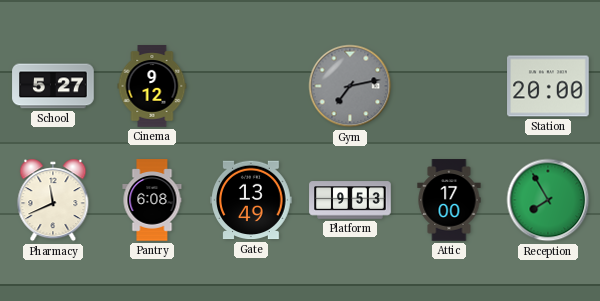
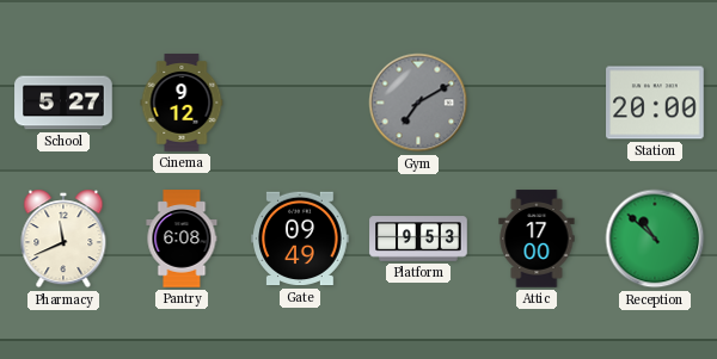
Gym: 7:13 -> 7:10 (418, 103)
Gate: 13:49 -> 09:49 (300, 239)
Reception: 7:55 -> 10:52 (655, 239)
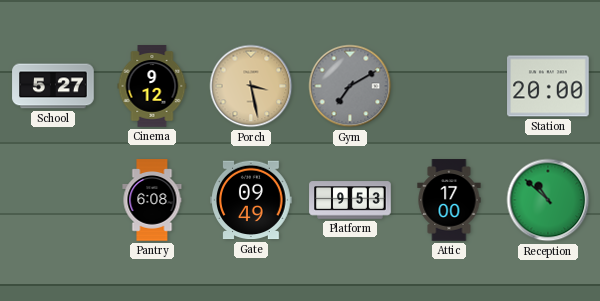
Porch: none -> 3:28 (251, 86)
Pharmacy: 11:41 -> none (63, 239)
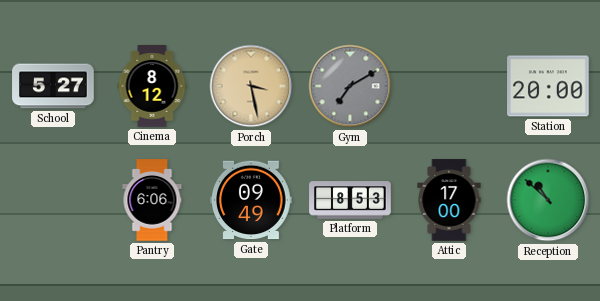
Cinema: 9:12 -> 8:12 (152, 86)
Pantry: 6:08 -> 6:06 (152, 200)
Platform: 9:53 -> 8:53 (350, 200)
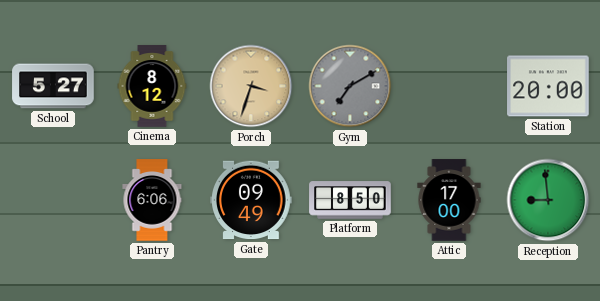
Porch: 3:28 -> 3:33 (251, 86)
Platform: 8:53 -> 8:50 (350, 200)
Reception: 10:52 -> 8:59 (548, 200)
